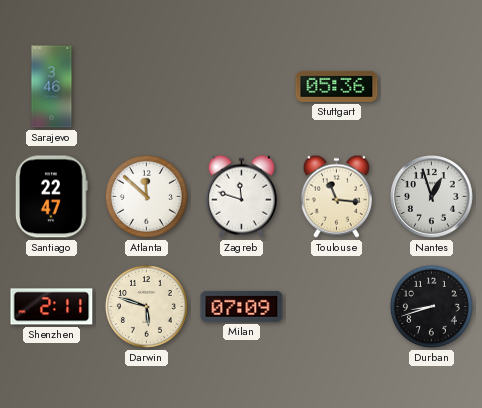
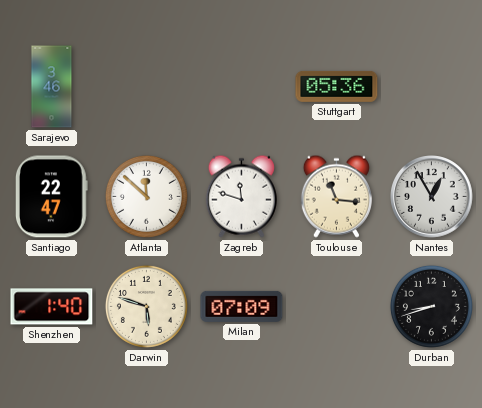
Nantes: 12:57 -> 12:55 (432, 197)
Shenzhen: 2:11 -> 1:40 (52, 307)
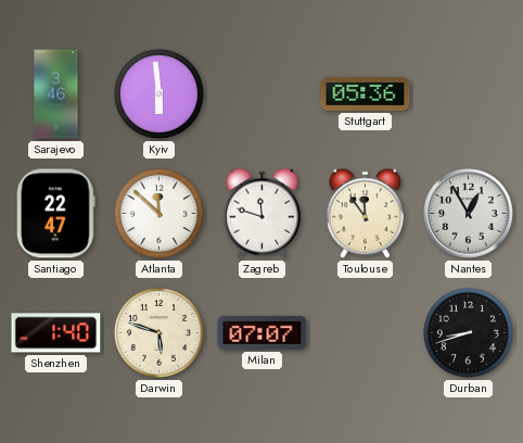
Kyiv: none -> 5:59 (158, 93)
Toulouse: 11:16 -> 11:54 (365, 213)
Milan: 07:09 -> 07:07 (263, 332)
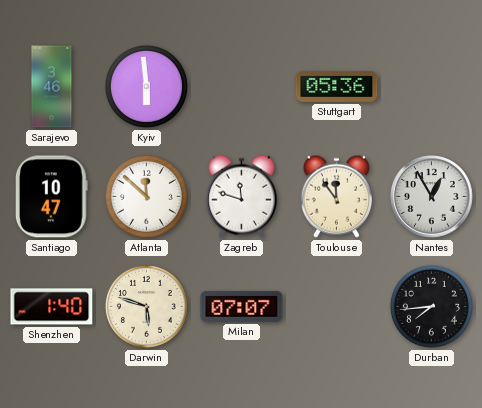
Santiago: 22:47 -> 10:47 (52, 197)
Durban: 8:42 -> 7:44 (431, 306)
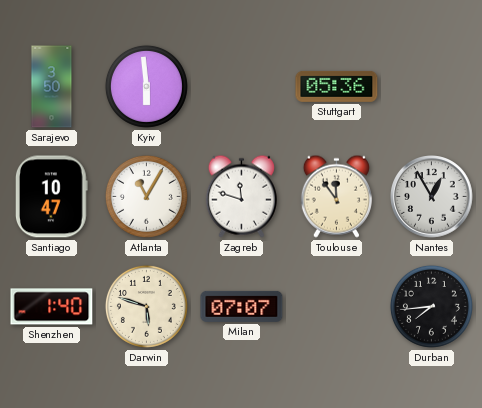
Sarajevo: 3:46 -> 3:50 (52, 87)
Atlanta: 11:52 -> 11:05 (146, 196)
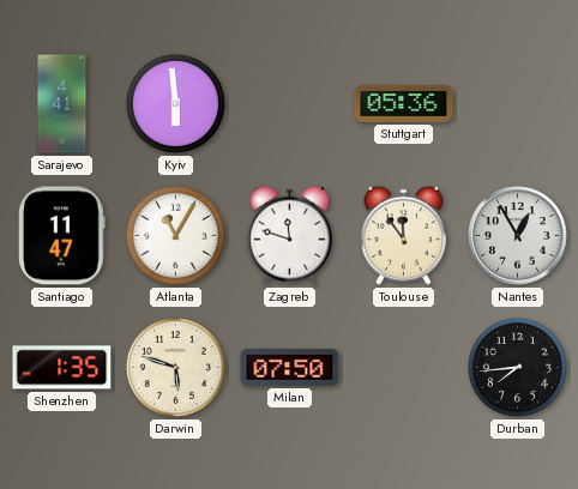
Sarajevo: 3:50 -> 4:41 (62, 104)
Santiago: 10:47 -> 11:47 (62, 236)
Shenzhen: 1:40 -> 1:35 (62, 368)
Milan: 07:07 -> 07:50 (290, 367)
